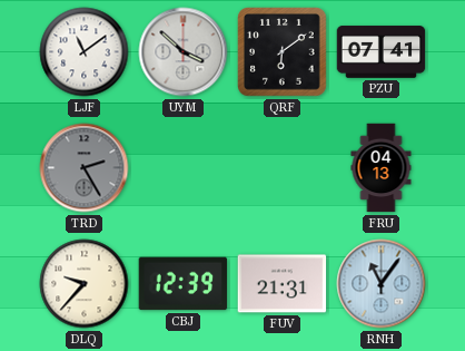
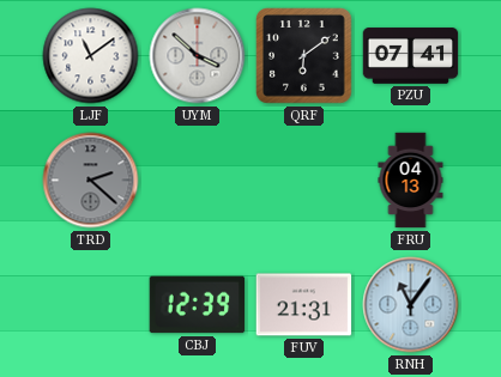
TRD: 2:25 -> 2:22 (91, 181)
DLQ: 9:37 -> none (85, 284)
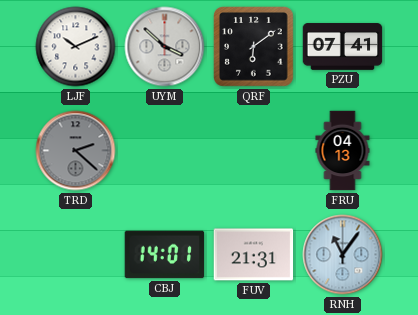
LJF: 11:09 -> 10:11 (76, 47)
CBJ: 12:39 -> 14:01 (165, 255)
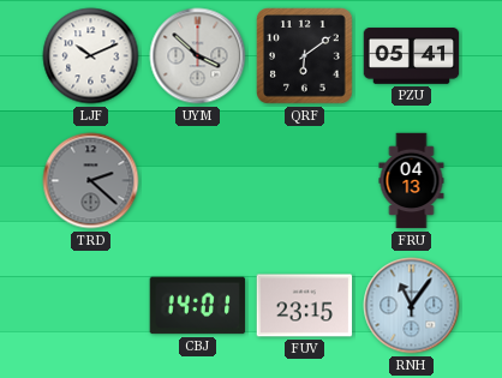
PZU: 07:41 -> 05:41 (412, 56)
FUV: 21:31 -> 23:15 (305, 306)
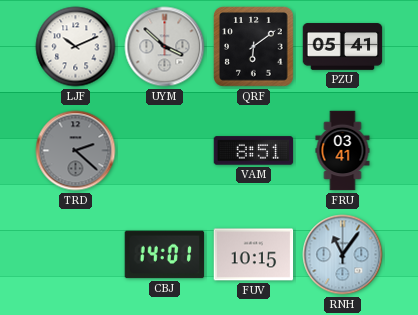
VAM: none -> 8:51 (254, 151)
FRU: 04:13 -> 03:41 (343, 151)
FUV: 23:15 -> 10:15 (254, 255)
